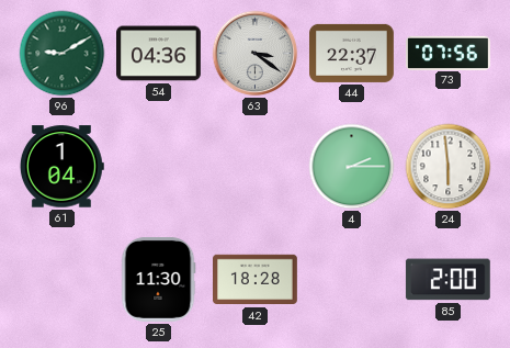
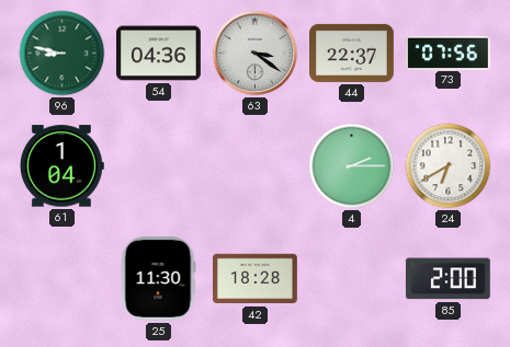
96: 9:10 -> 8:47 (63, 54)
24: 5:59 -> 6:40 (449, 166)
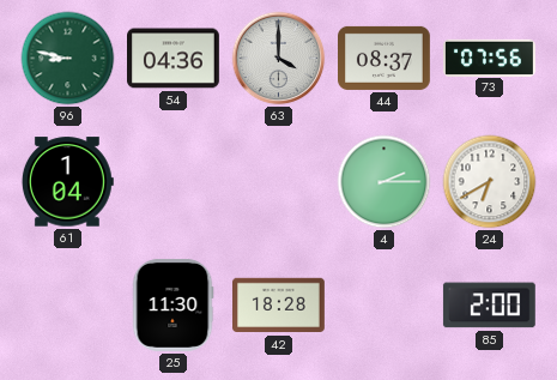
63: 3:21 -> 4:00 (279, 59)
44: 22:37 -> 08:37 (385, 58)
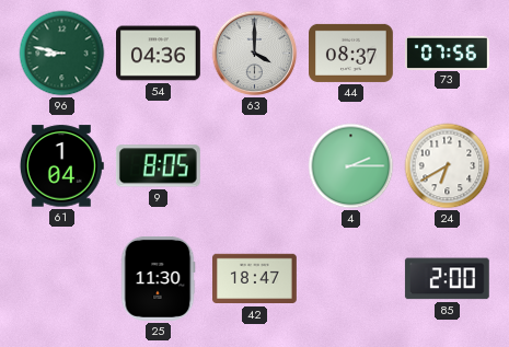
9: none -> 8:05 (158, 166)
42: 18:28 -> 18:47 (255, 279)
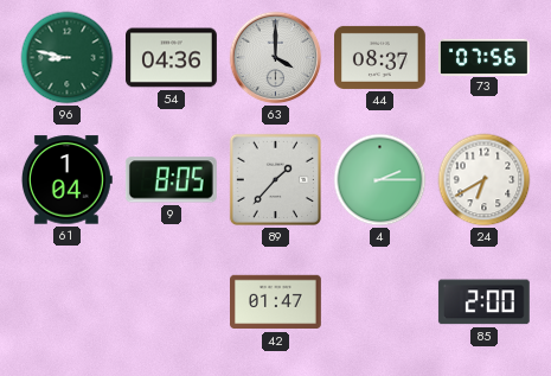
89: none -> 1:37 (275, 179)
25: 11:30 -> none (158, 279)
42: 18:47 -> 01:47 (276, 302)
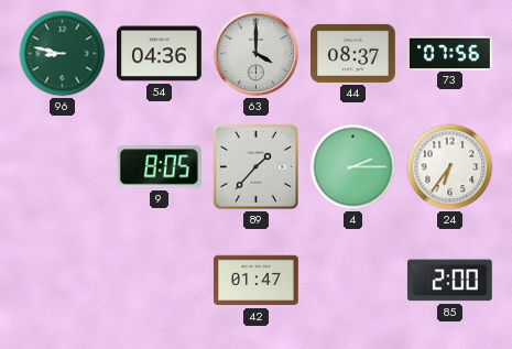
61: 1:04 -> none (66, 180)
24: 6:40 -> 6:36 (450, 167)
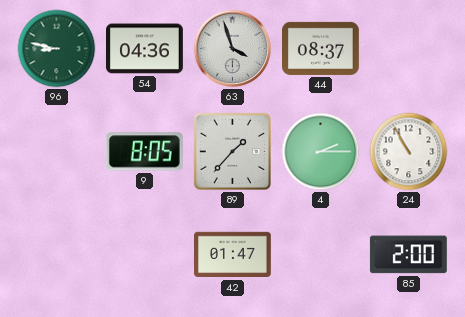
63: 4:00 -> 3:57 (233, 49)
73: 07:56 -> none (450, 53)
24: 6:36 -> 10:55 (409, 152)
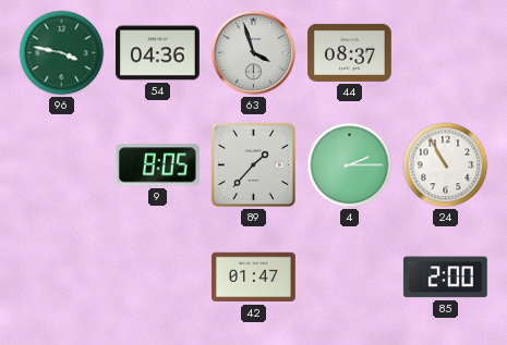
96: 8:47 -> 3:47 (62, 53)
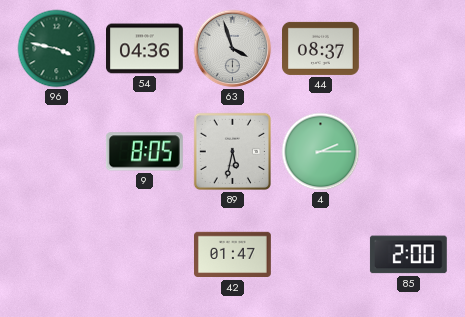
89: 1:37 -> 5:32 (232, 151)
24: 10:55 -> none (446, 165)
